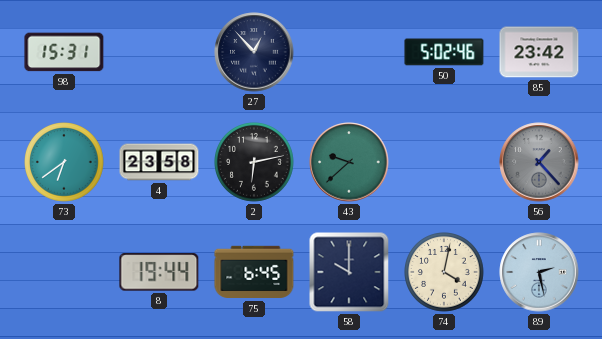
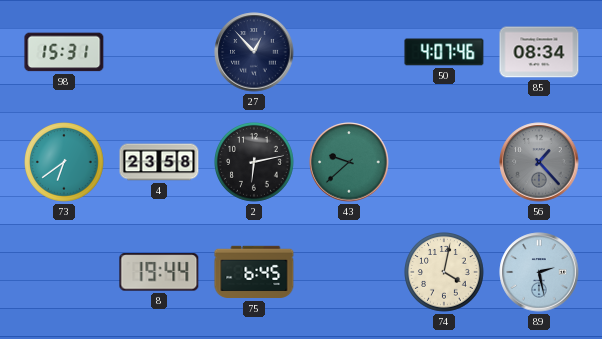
50: 5:02 -> 4:07 (444, 52)
85: 23:42 -> 08:34 (539, 52)
58: 10:00 -> none (349, 272)
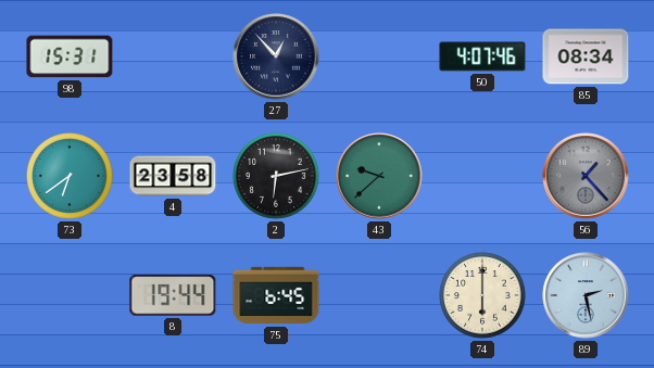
74: 4:02 -> 6:00 (483, 296)
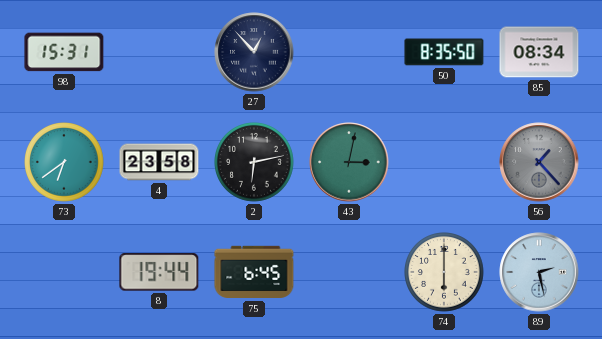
50: 4:07 -> 8:35 (444, 52)
43: 9:38 -> 3:02 (349, 162)
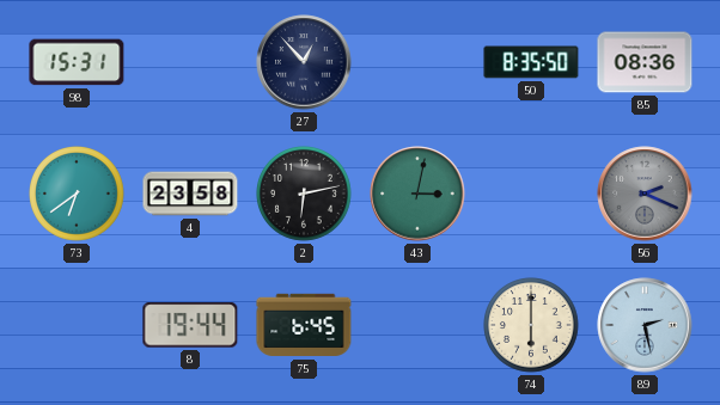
85: 08:34 -> 08:36 (645, 62)
56: 1:23 -> 2:19 (645, 194)
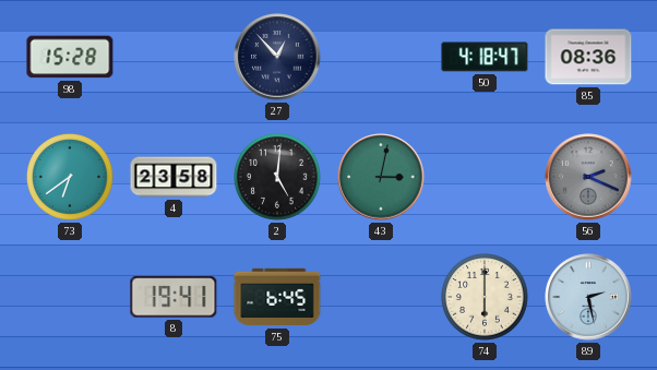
98: 15:31 -> 15:28 (70, 57)
50: 8:35 -> 4:18 (485, 57)
2: 6:13 -> 5:01 (278, 178)
8: 19:44 -> 19:41 (174, 297)
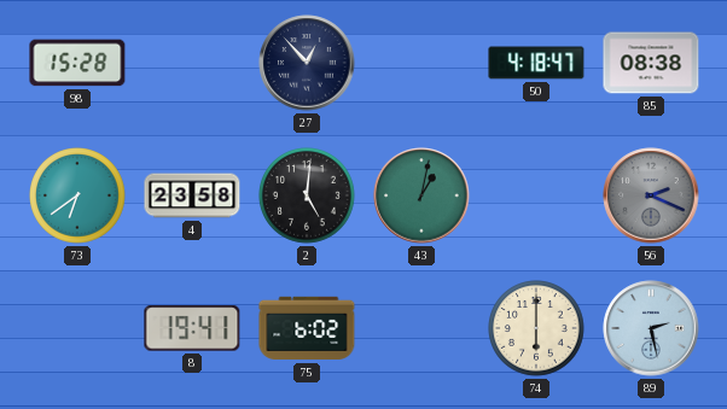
85: 08:36 -> 08:38 (651, 63)
43: 3:02 -> 1:02 (421, 195)
75: 6:45 -> 6:02 (307, 328)
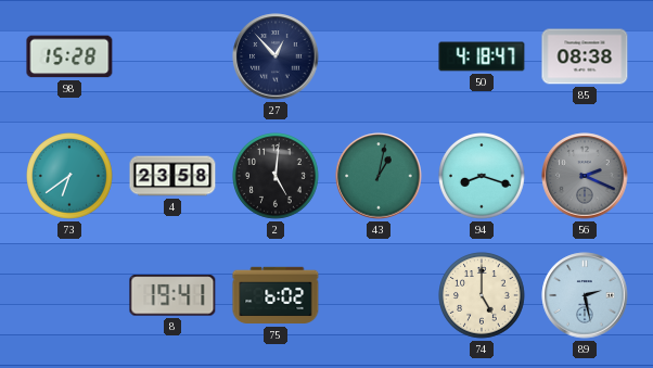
94: none -> 8:18 (483, 177)
74: 6:00 -> 5:00 (483, 296)
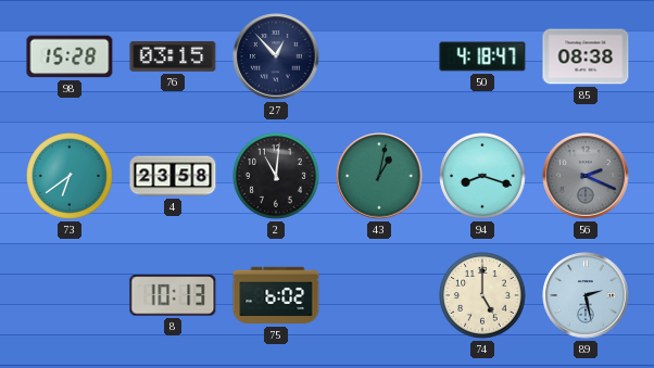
76: none -> 03:15 (173, 58)
2: 5:01 -> 11:01 (277, 177)
8: 19:41 -> 10:13 (173, 295)
